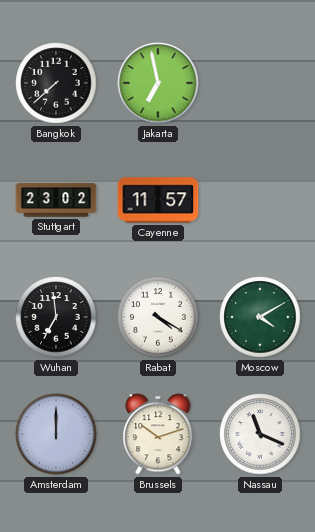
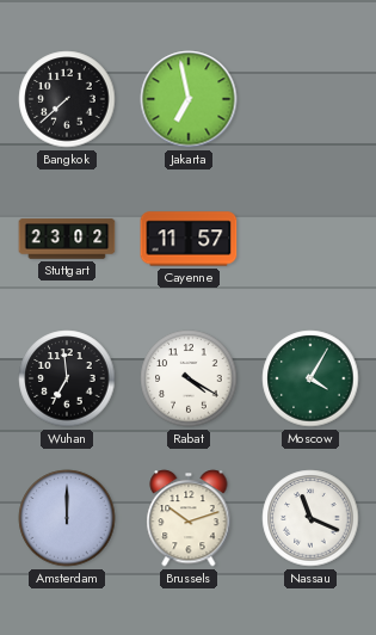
Moscow: 4:10 -> 4:05 (310, 378)
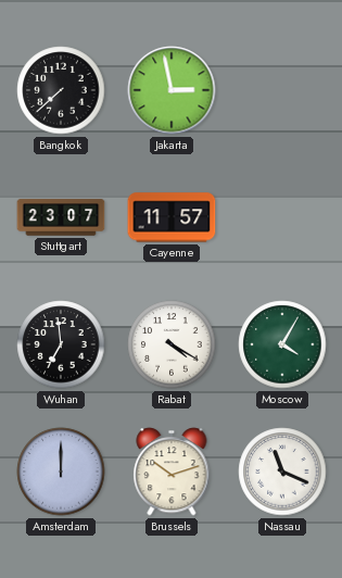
Jakarta: 6:58 -> 2:58 (172, 90)
Stuttgart: 23:02 -> 23:07 (61, 217)
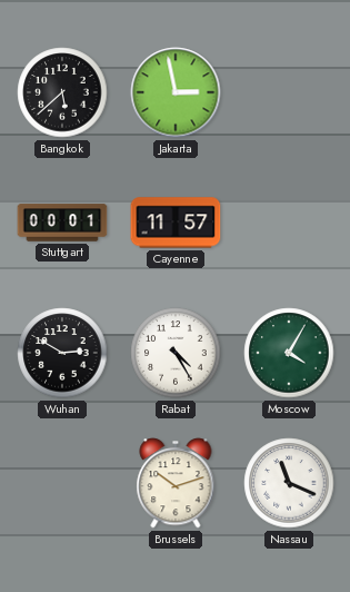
Bangkok: 7:38 -> 5:38 (62, 92)
Stuttgart: 23:07 -> 00:01 (62, 223)
Wuhan: 6:59 -> 2:50 (62, 353)
Rabat: 4:20 -> 4:25 (176, 353)
Amsterdam: 12:00 -> none (61, 472)
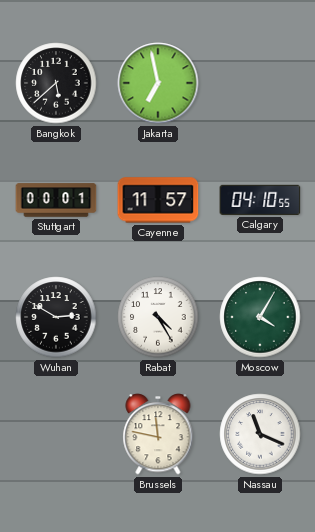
Jakarta: 2:58 -> 6:58 (158, 83)
Calgary: none -> 04:10 (260, 200)
Brussels: 10:12 -> 11:47 (158, 434)
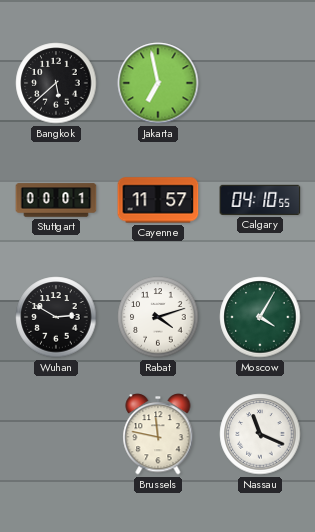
Rabat: 4:25 -> 4:12 (158, 317)
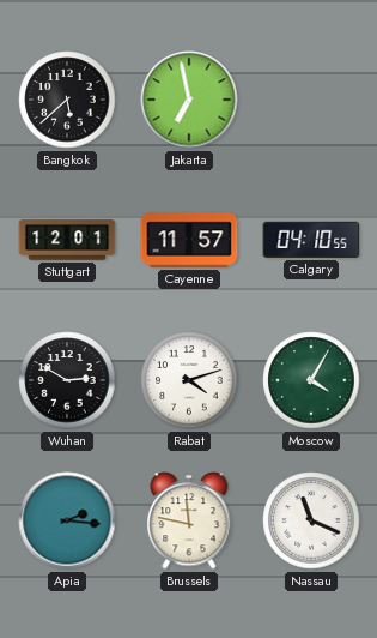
Stuttgart: 00:01 -> 12:01 (67, 240)
Apia: none -> 2:16 (67, 520)
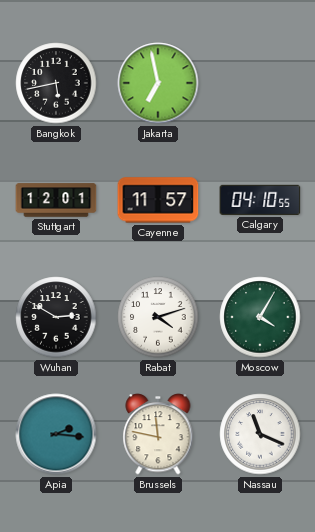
Bangkok: 5:38 -> 5:43 (56, 83)
